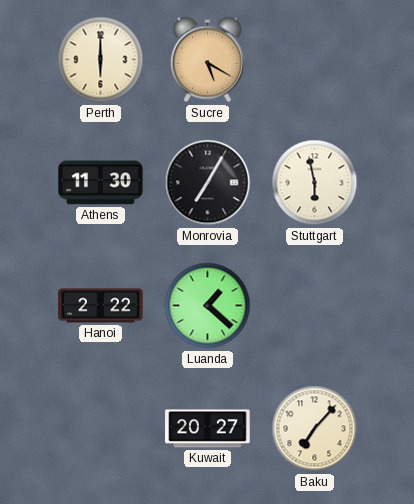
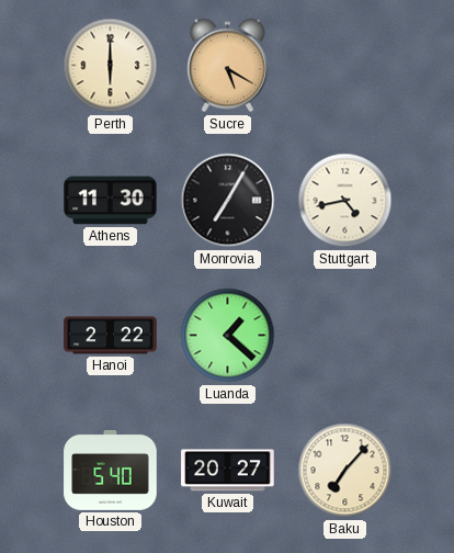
Stuttgart: 5:58 -> 4:43 (345, 201)
Houston: none -> 5:40 (111, 470)
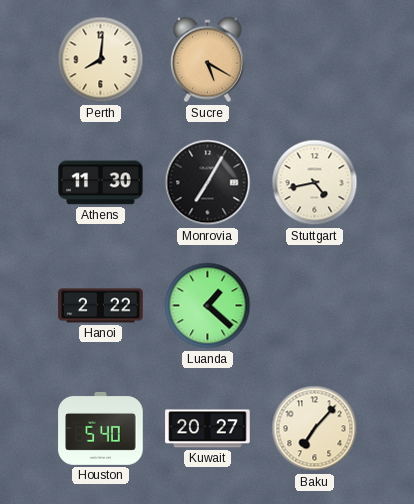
Perth: 6:00 -> 8:01 (101, 60)
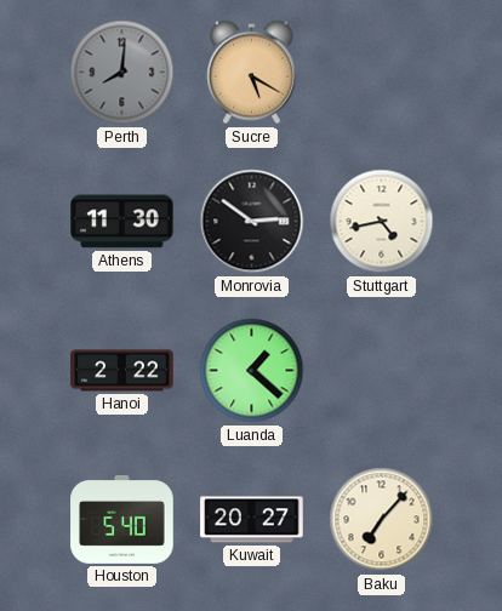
Perth dial: cream -> grey (122, 73)
Monrovia: 7:05 -> 2:51 (252, 222)
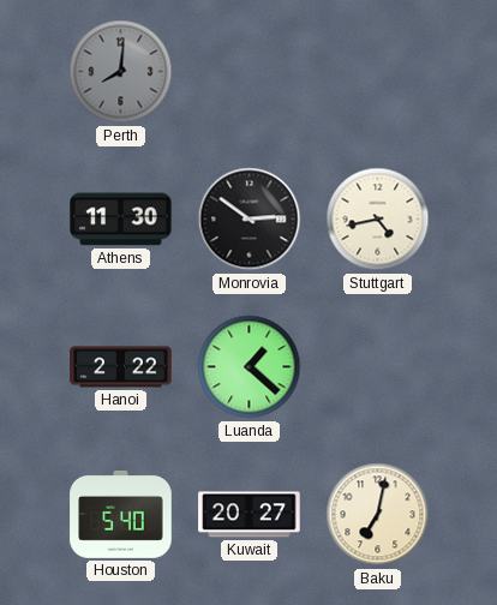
Sucre: 5:20 -> none (251, 73)
Baku: 7:07 -> 7:02 (378, 515)
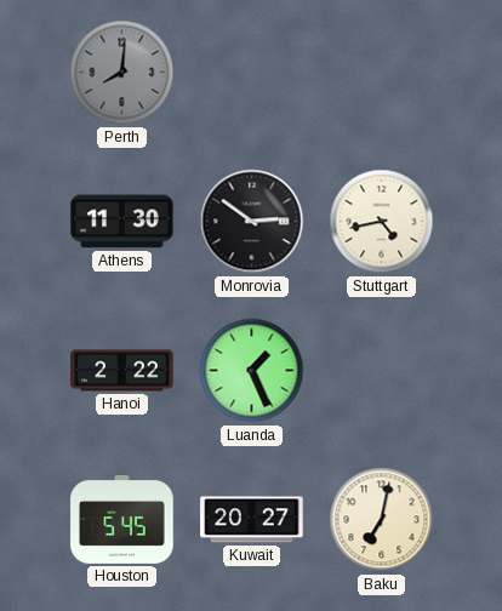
Luanda: 1:22 -> 1:26 (252, 371)
Houston: 5:40 -> 5:45 (122, 519)
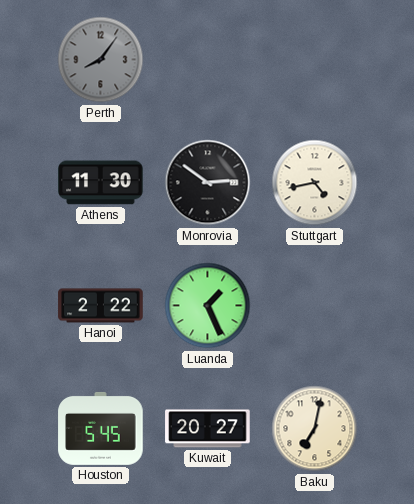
Perth: 8:01 -> 8:06 (101, 60)
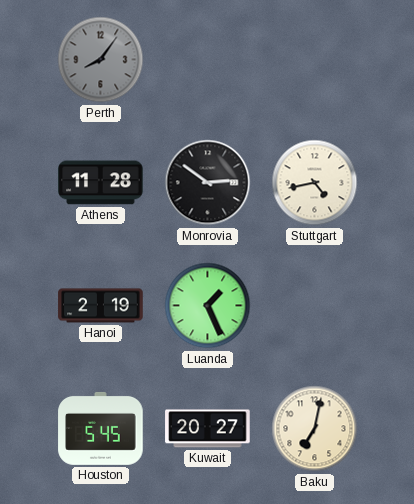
Athens: 11:30 -> 11:28 (101, 183)
Hanoi: 2:22 -> 2:19 (101, 306)
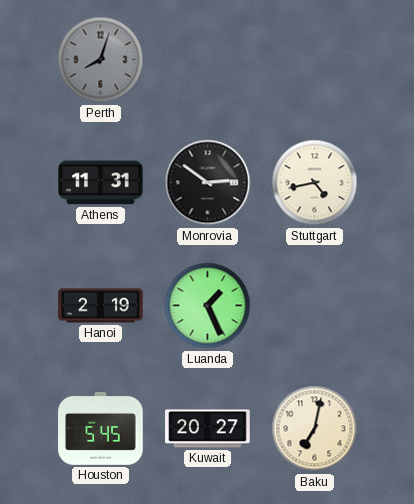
Perth: 8:06 -> 8:03 (101, 60)
Athens: 11:28 -> 11:31 (101, 183)
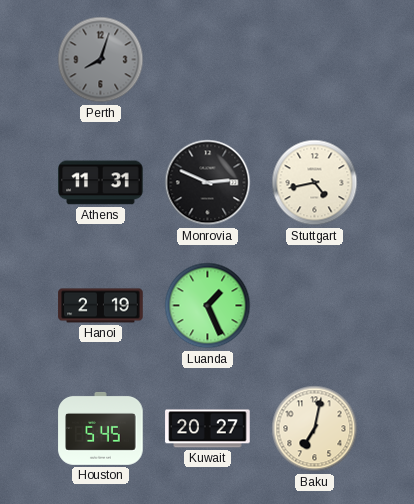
Monrovia: 2:51 -> 2:49 (208, 183)
